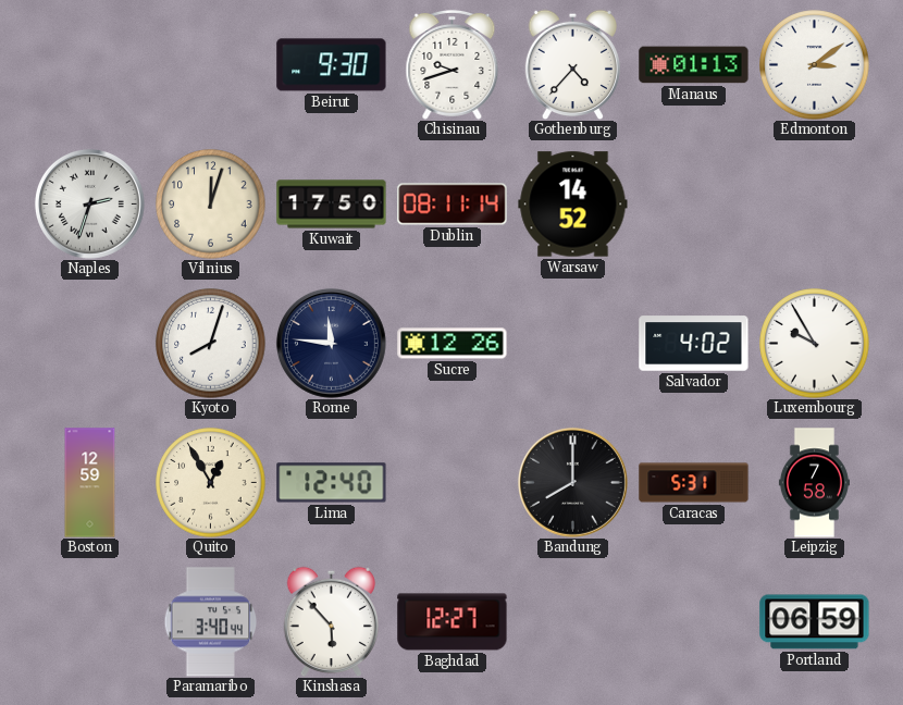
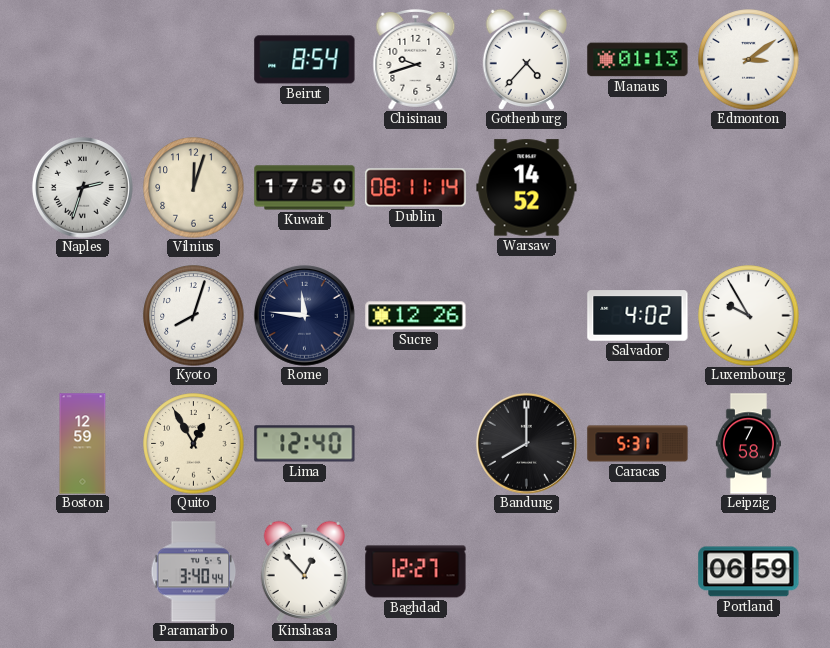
Beirut: 9:30 -> 8:54 (305, 60)
Kinshasa: 5:53 -> 12:53 (304, 571)
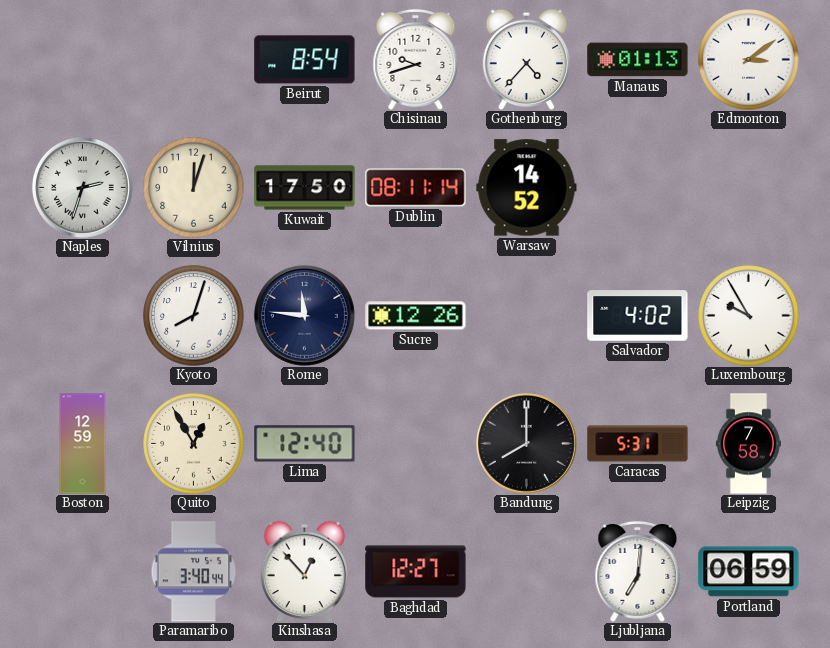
Ljubljana: none -> 7:01 (638, 571)
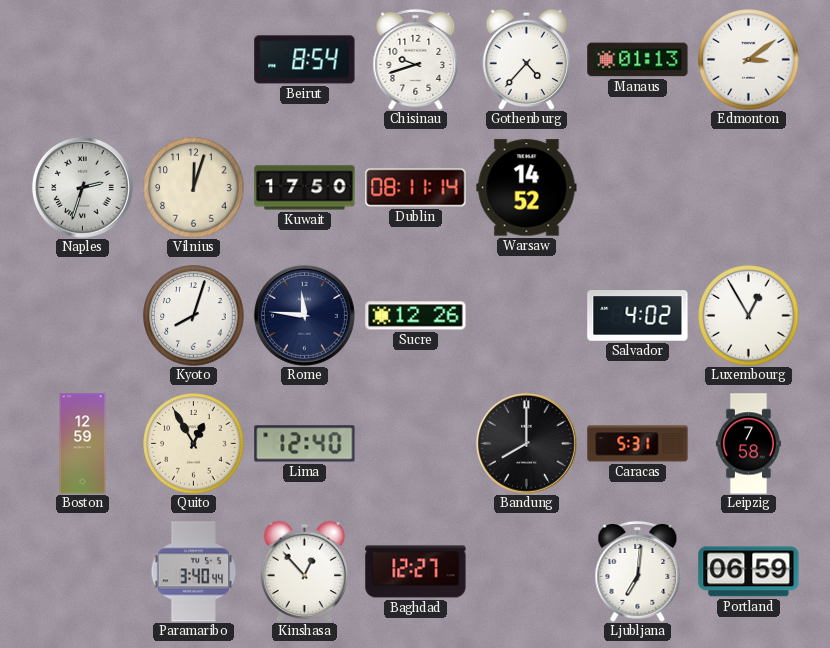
Luxembourg: 9:55 -> 12:55 (749, 316)
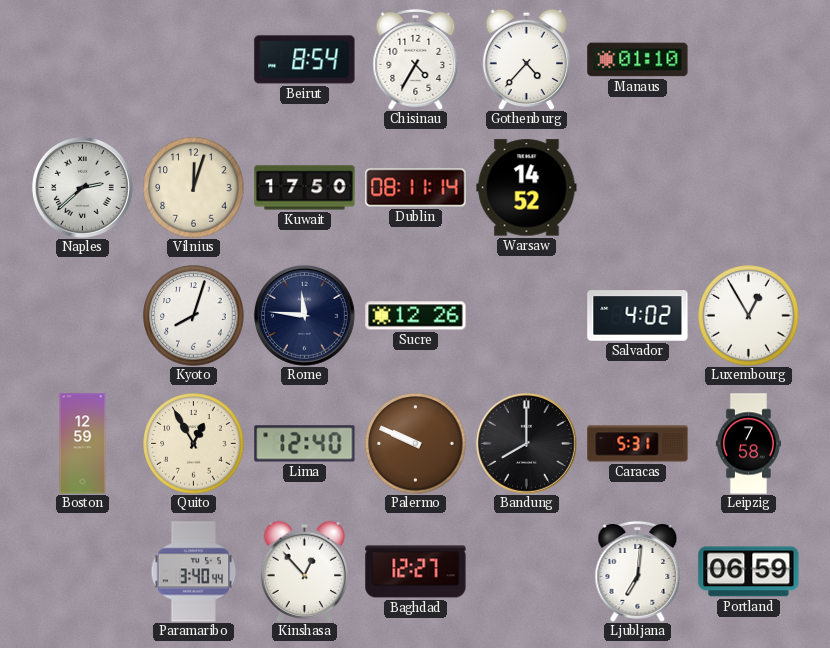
Chisinau: 9:42 -> 4:35 (416, 59)
Manaus: 01:13 -> 01:10 (638, 60)
Edmonton: 3:09 -> none (749, 60)
Naples: 2:33 -> 2:38 (82, 187)
Palermo: none -> 9:49 (416, 444)
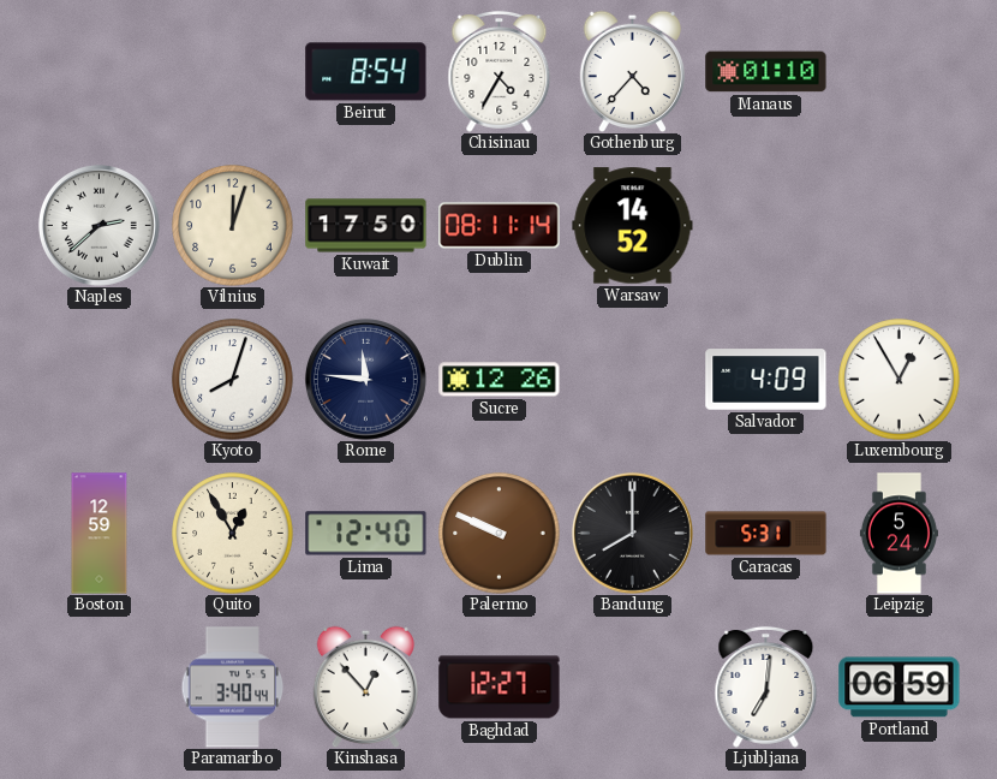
Salvador: 4:02 -> 4:09 (766, 380)
Leipzig: 7:58 -> 5:24 (899, 534)
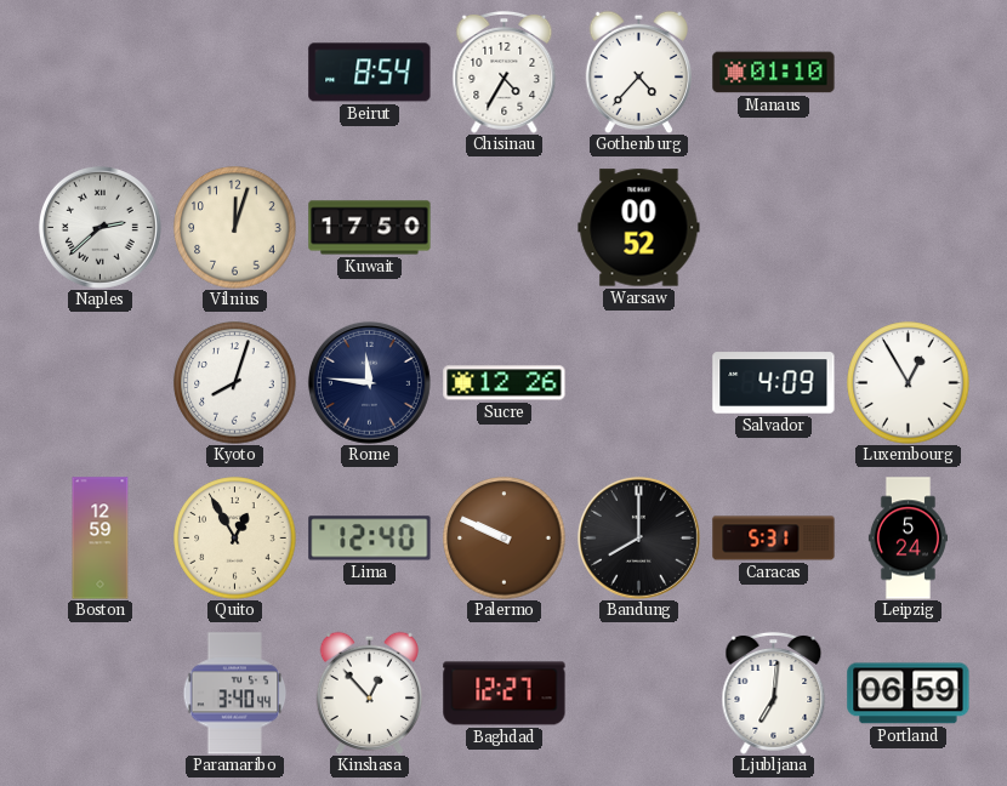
Dublin: 08:11 -> none (500, 226)
Warsaw: 14:52 -> 00:52 (639, 228)
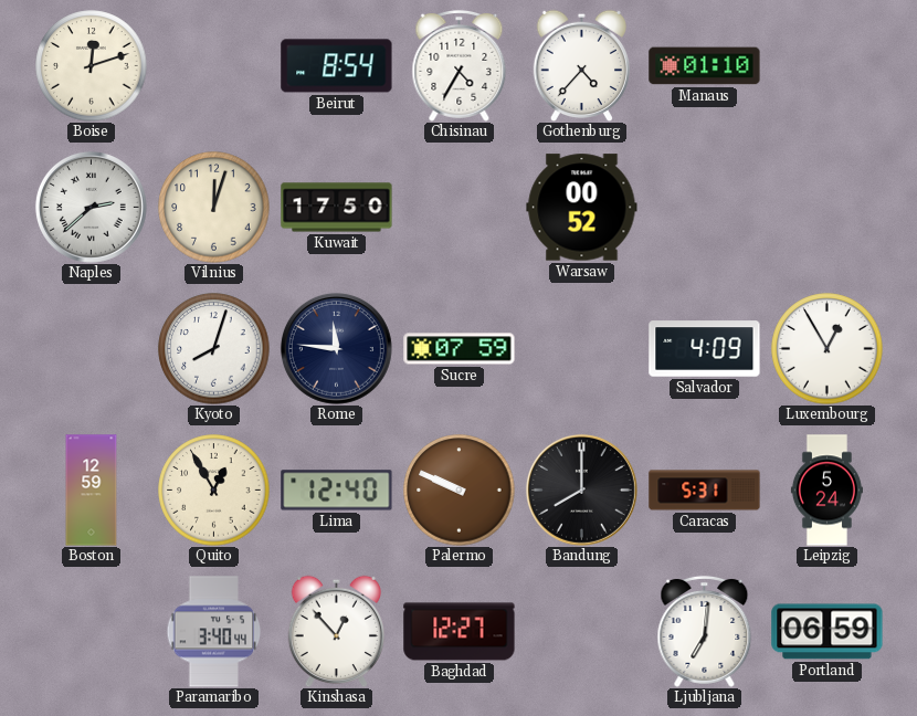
Boise: none -> 12:12 (92, 66)
Sucre: 12:26 -> 07:59 (460, 349)
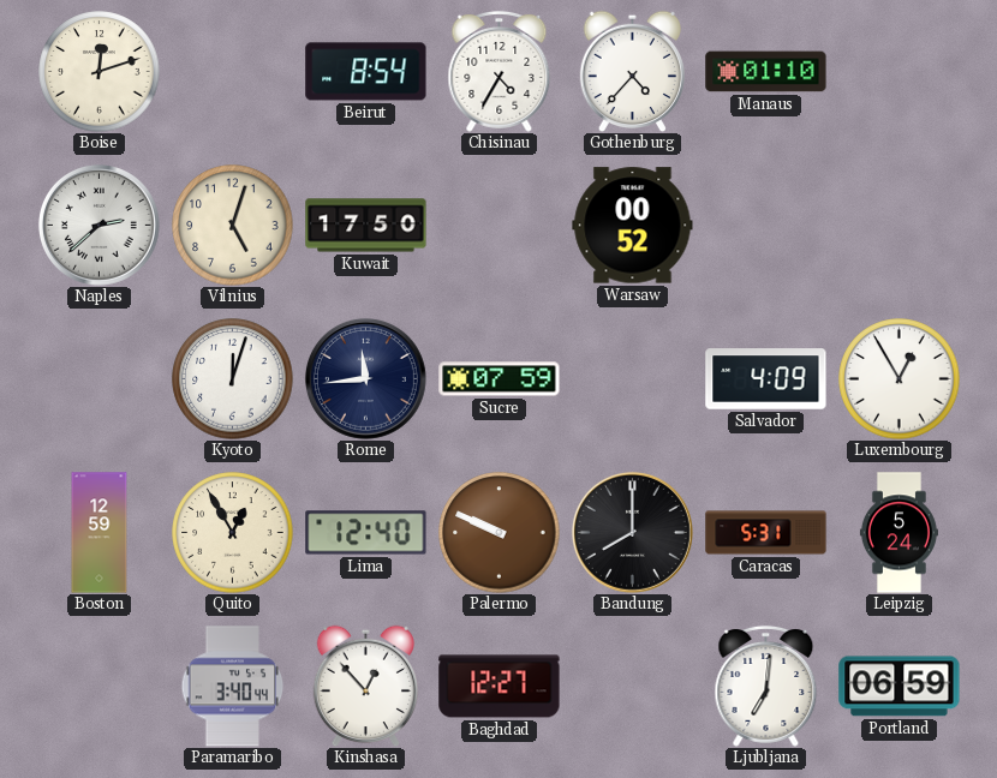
Vilnius: 12:03 -> 5:03 (233, 226)
Kyoto: 8:03 -> 12:03 (233, 379)
Rome: 11:46 -> 11:44 (365, 378)
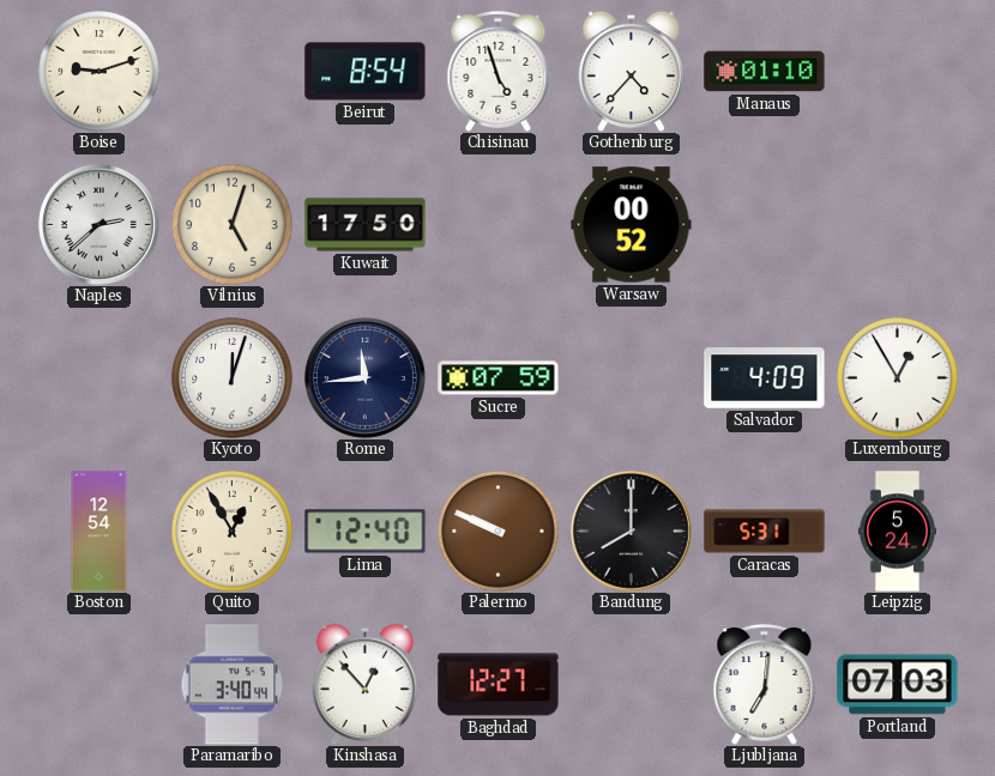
Boise: 12:12 -> 9:12 (99, 72)
Chisinau: 4:35 -> 4:57 (499, 71)
Boston: 12:59 -> 12:54 (99, 532)
Portland: 06:59 -> 07:03 (898, 685)
